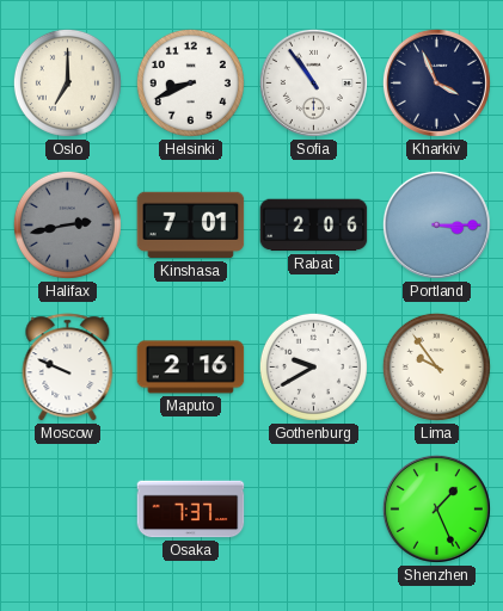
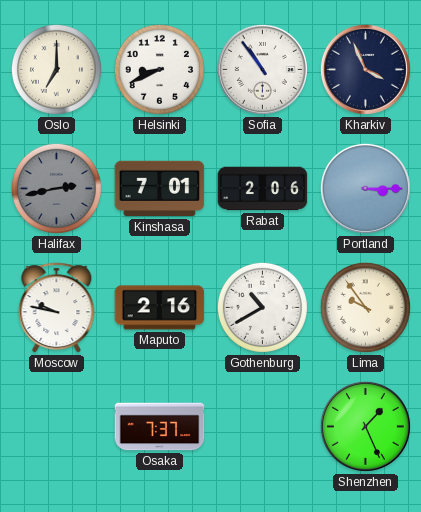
Moscow: 9:49 -> 9:47 (57, 308)
Gothenburg: 9:40 -> 10:40 (262, 307)
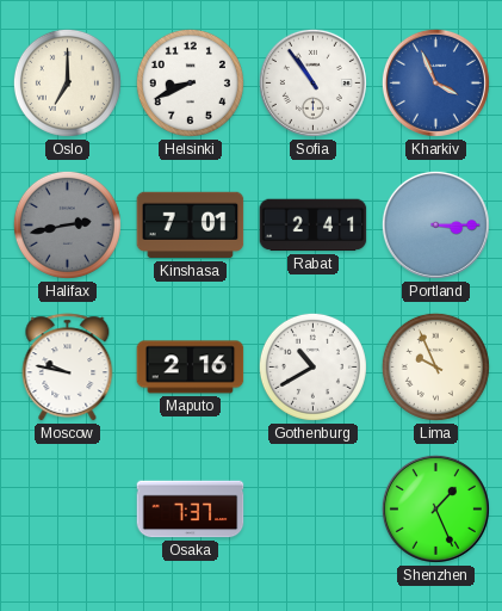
Kharkiv dial: navy -> blue (435, 82)
Rabat: 2:06 -> 2:41 (314, 226)
Lima: 9:54 -> 9:56 (435, 366)
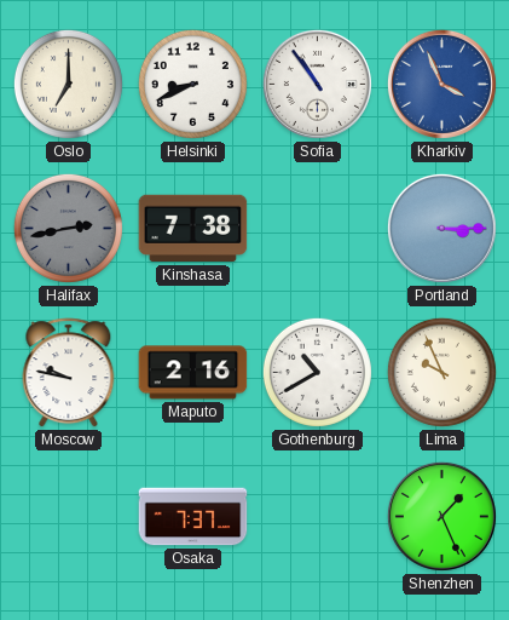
Kinshasa: 7:01 -> 7:38 (193, 229)
Rabat: 2:41 -> none (314, 226)
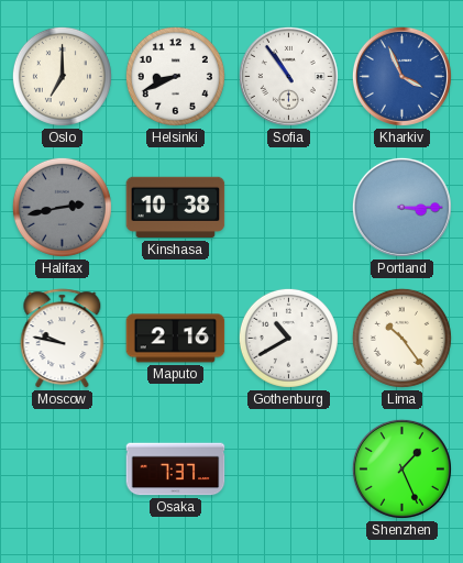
Kinshasa: 7:38 -> 10:38 (176, 208)
Lima: 9:56 -> 10:24 (401, 338)
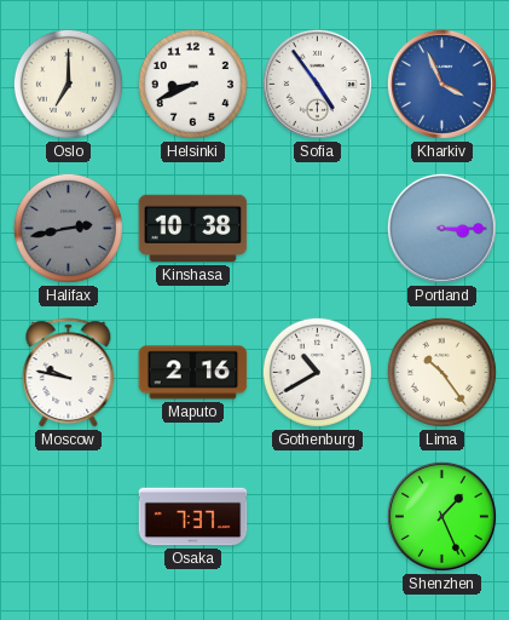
Sofia: 10:54 -> 4:54 (317, 84)
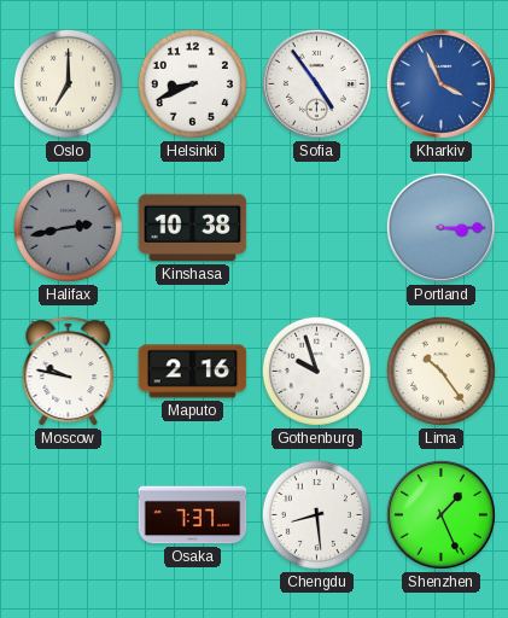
Gothenburg: 10:40 -> 9:57 (316, 371)
Chengdu: none -> 8:29 (316, 514)
